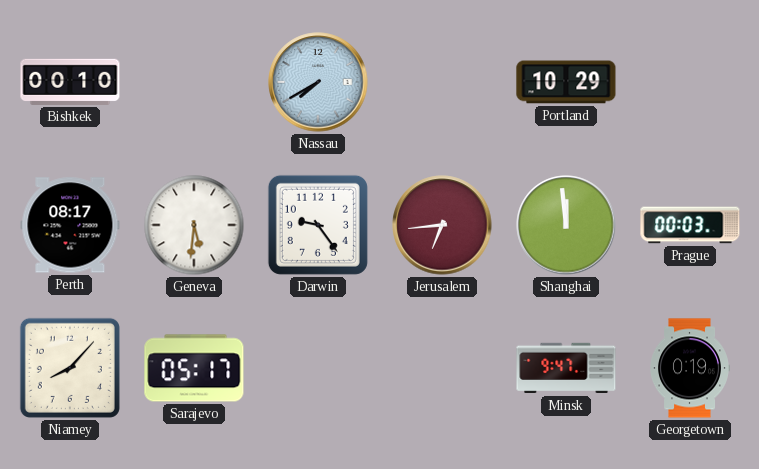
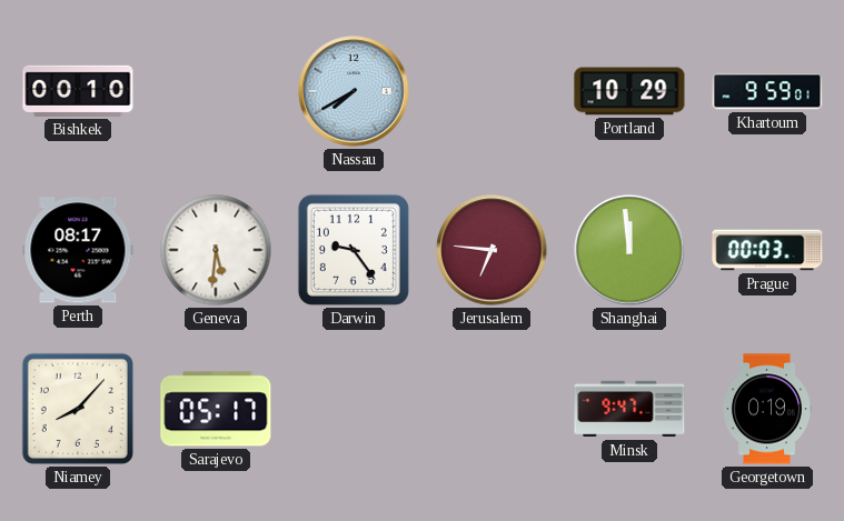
Khartoum: none -> 9:59 (767, 91)
Jerusalem: 6:44 -> 6:46 (491, 250)
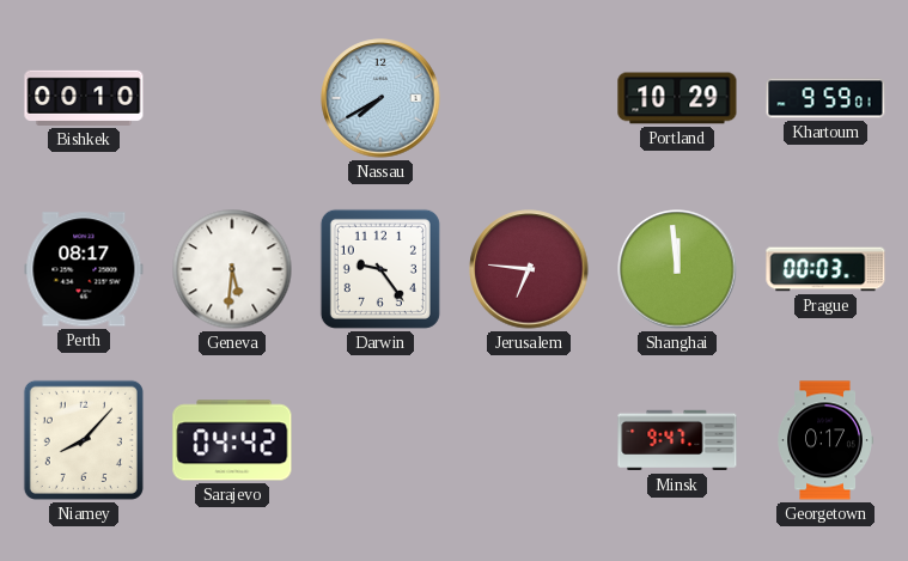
Sarajevo: 05:17 -> 04:42 (232, 440)
Georgetown: 0:19 -> 0:17 (825, 440)
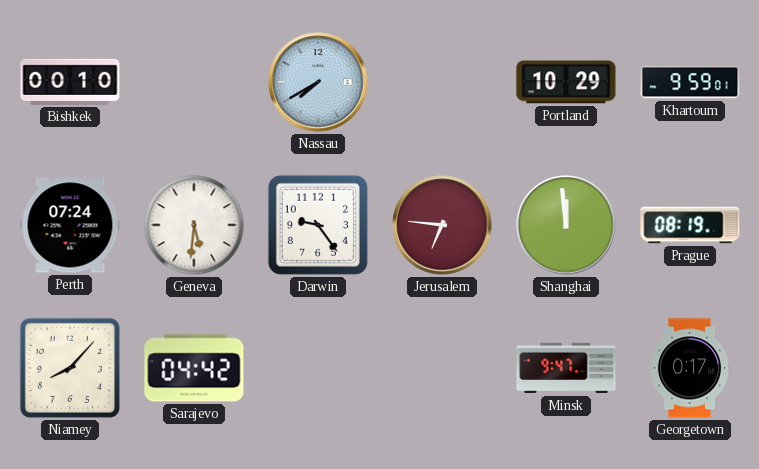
Perth: 08:17 -> 07:24 (70, 225)
Prague: 00:03 -> 08:19 (690, 225)
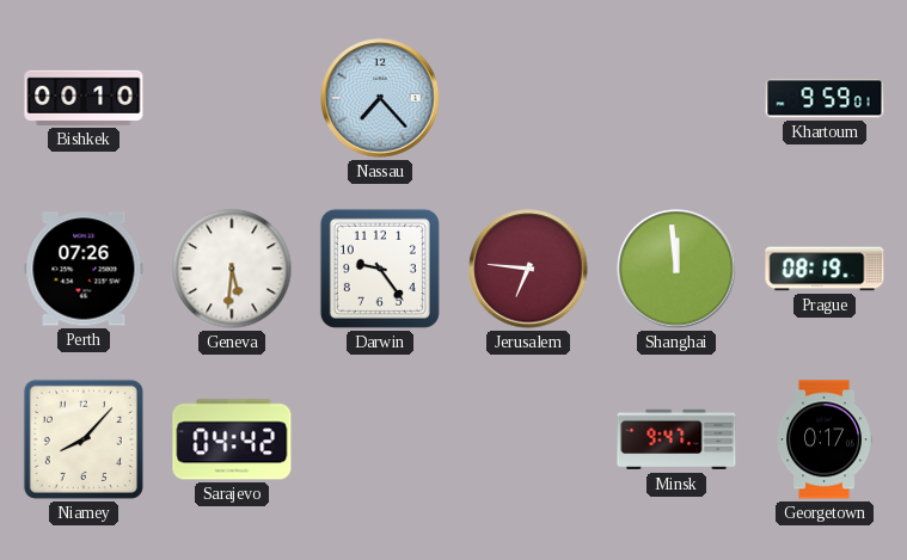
Nassau: 7:40 -> 7:23 (380, 98)
Portland: 10:29 -> none (566, 82)
Perth: 07:24 -> 07:26 (84, 269)
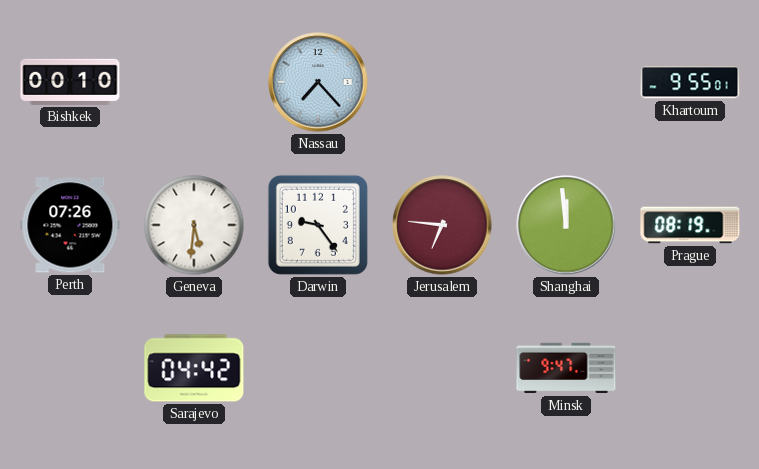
Khartoum: 9:59 -> 9:55 (690, 82)
Niamey: 8:07 -> none (84, 439)
Georgetown: 0:17 -> none (825, 439)
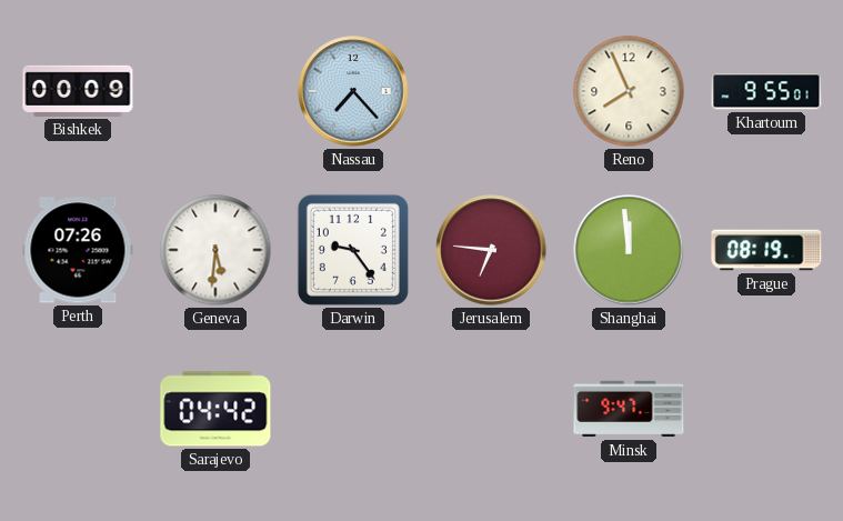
Bishkek: 00:10 -> 00:09 (78, 91)
Reno: none -> 7:56 (629, 91)
